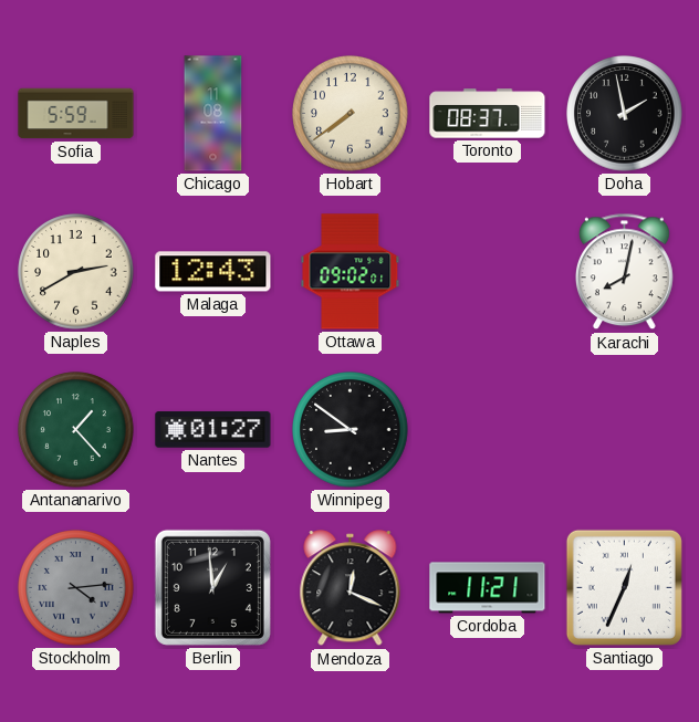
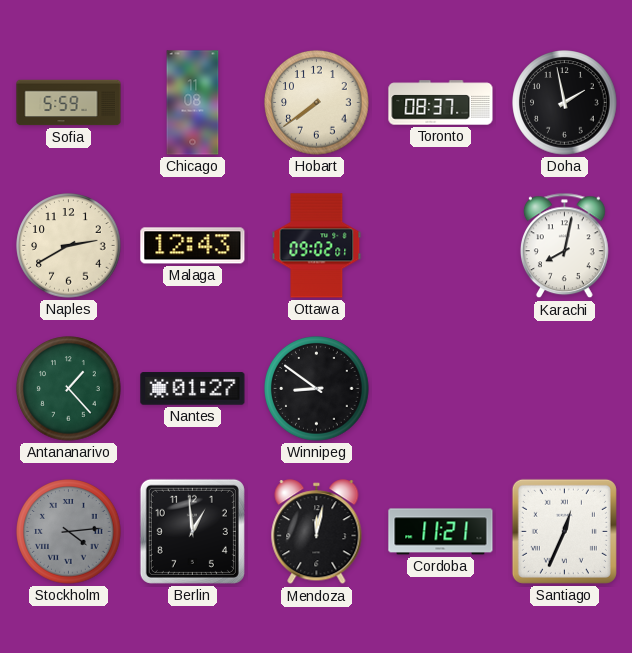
Mendoza: 12:19 -> 12:02 (317, 532)
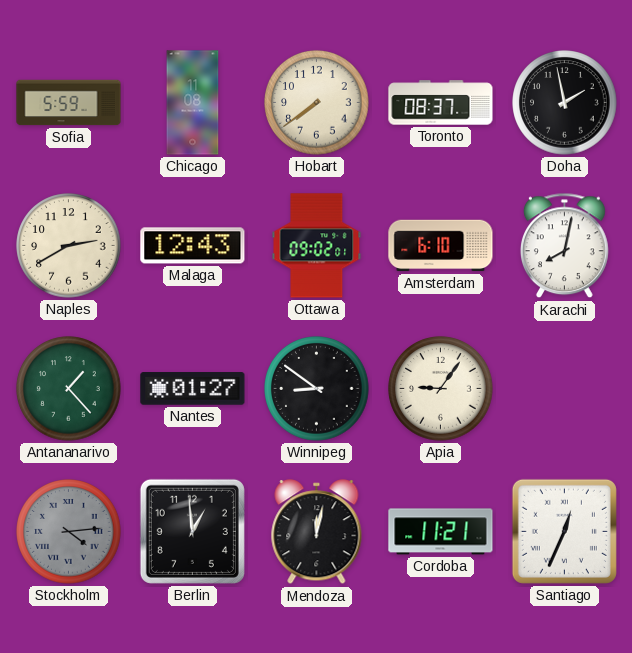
Amsterdam: none -> 6:10 (441, 246)
Apia: none -> 9:06 (441, 389)
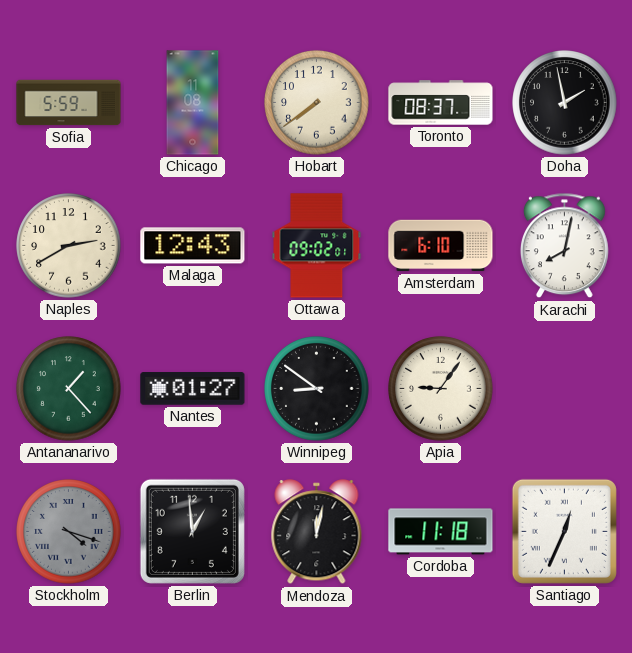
Stockholm: 4:14 -> 4:18 (69, 532)
Cordoba: 11:21 -> 11:18 (441, 532)
